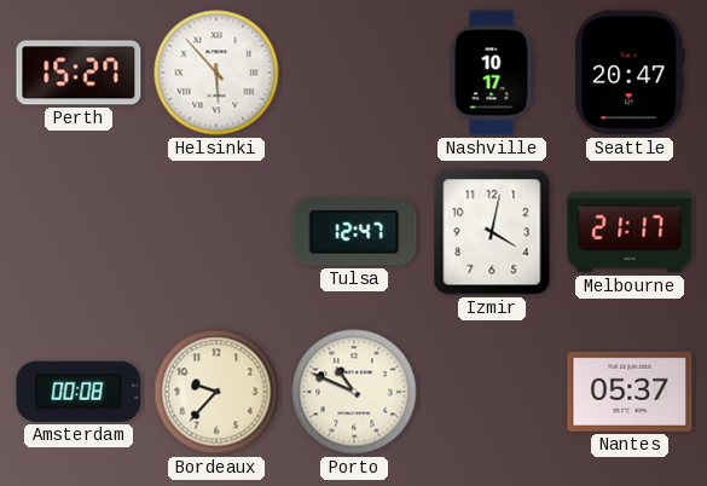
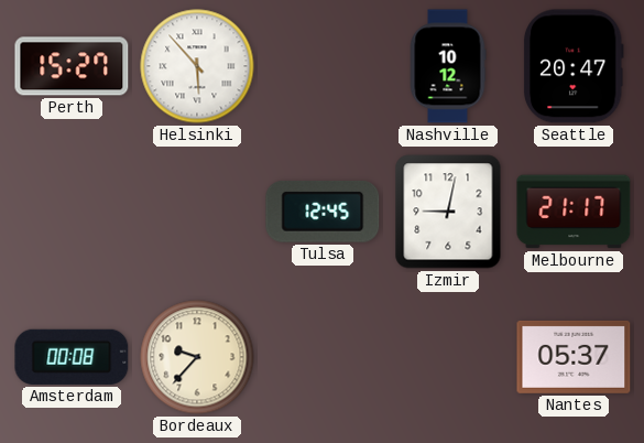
Nashville: 10:17 -> 10:12 (448, 66)
Tulsa: 12:47 -> 12:45 (323, 212)
Izmir: 4:02 -> 9:02 (448, 212)
Porto: 10:49 -> none (354, 392)
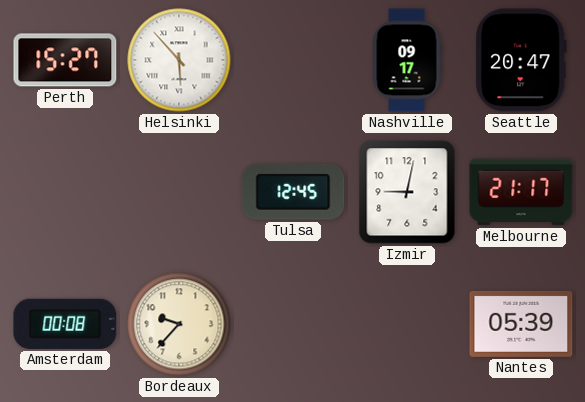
Nashville: 10:12 -> 09:17 (407, 60)
Nantes: 05:37 -> 05:39 (521, 324)
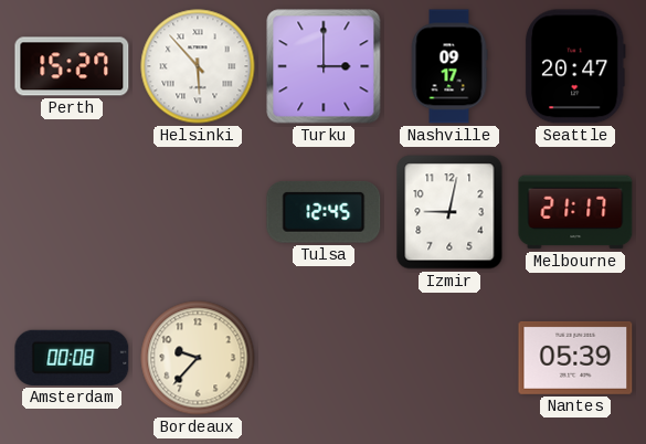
Turku: none -> 3:00 (324, 66)
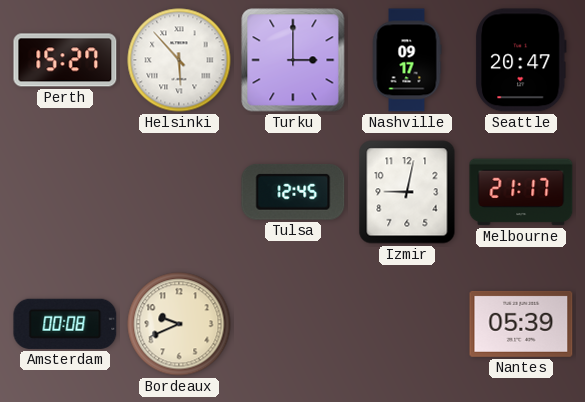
Bordeaux: 9:37 -> 9:41 (179, 324)
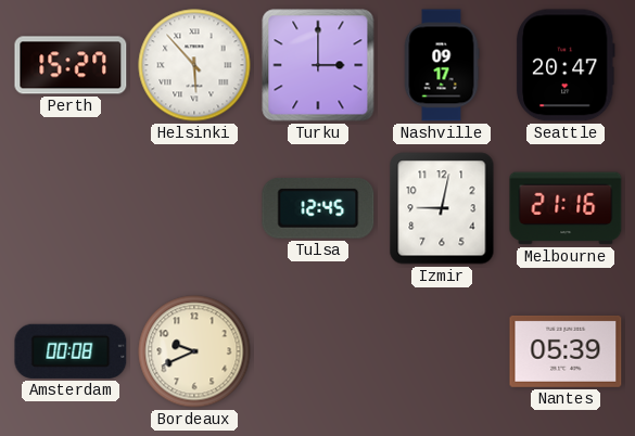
Melbourne: 21:17 -> 21:16 (566, 208)
